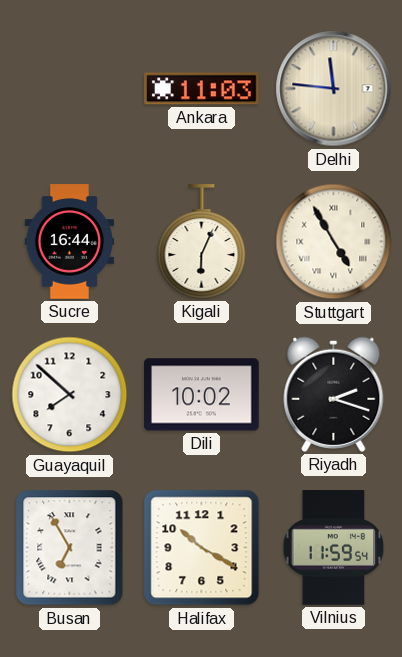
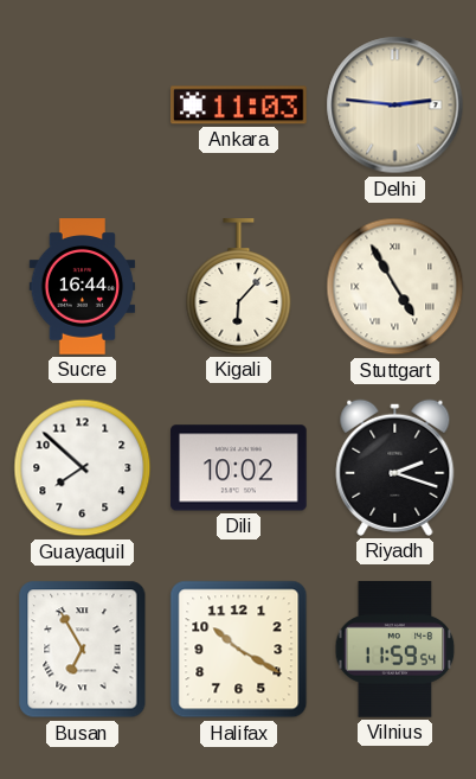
Delhi: 11:46 -> 2:46 (395, 106)
Kigali: 6:04 -> 6:07 (239, 287)
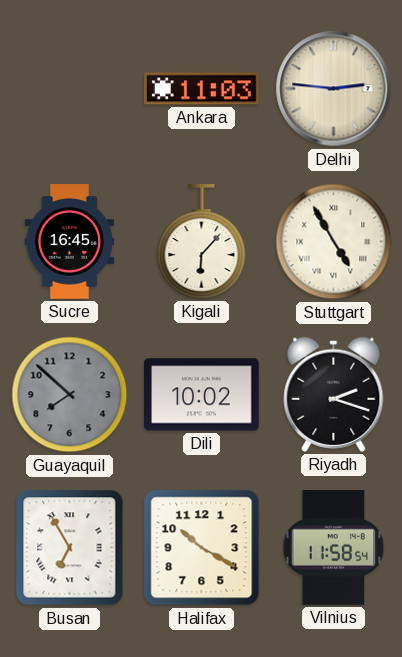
Sucre: 16:44 -> 16:45 (70, 242)
Guayaquil dial: white -> grey (70, 395)
Vilnius: 11:59 -> 11:58 (334, 548)
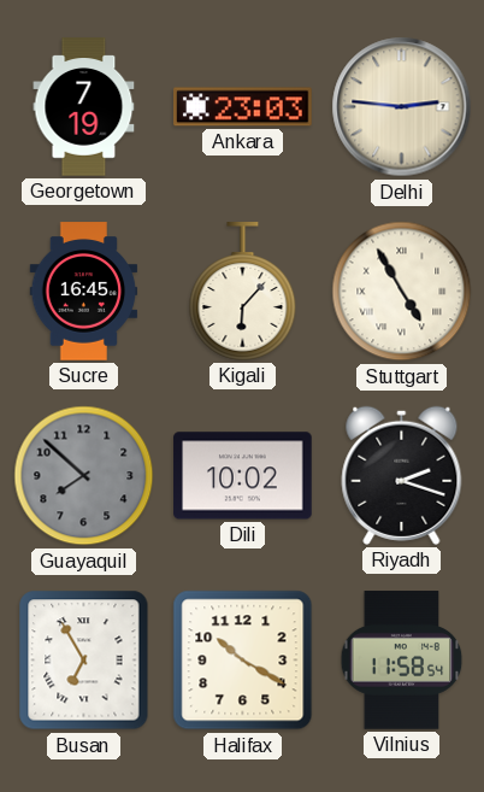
Georgetown: none -> 7:19 (84, 107)
Ankara: 11:03 -> 23:03 (243, 107)
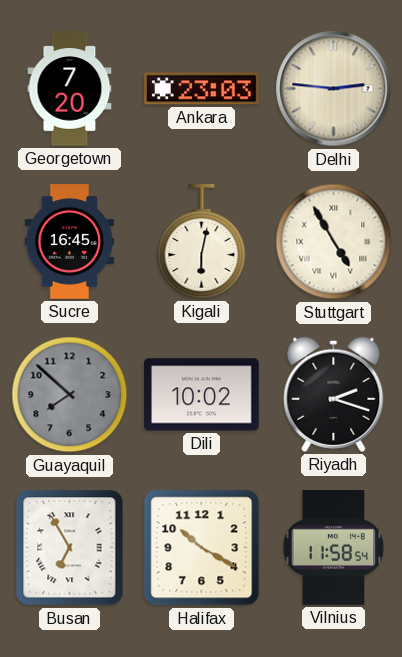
Georgetown: 7:19 -> 7:20 (70, 89)
Kigali: 6:07 -> 6:02 (202, 242)
